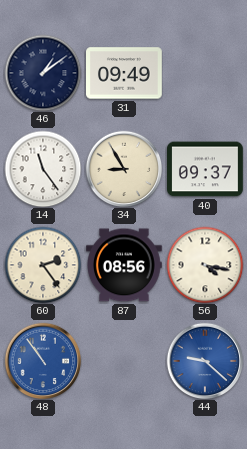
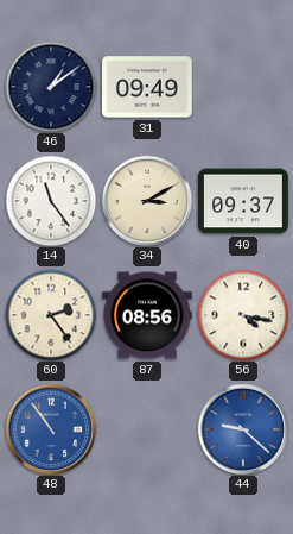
34: 8:55 -> 3:10 (147, 201)
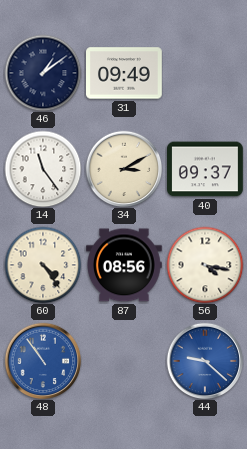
60: 2:24 -> 4:24 (43, 265)
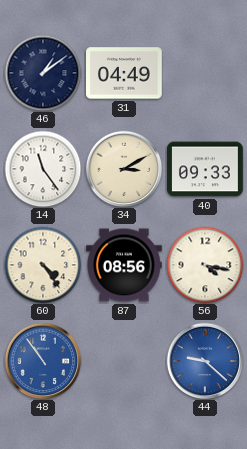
31: 09:49 -> 04:49 (125, 73)
40: 09:37 -> 09:33 (206, 169)
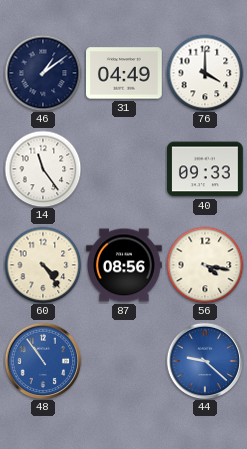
76: none -> 4:00 (205, 73)
34: 3:10 -> none (124, 169)
